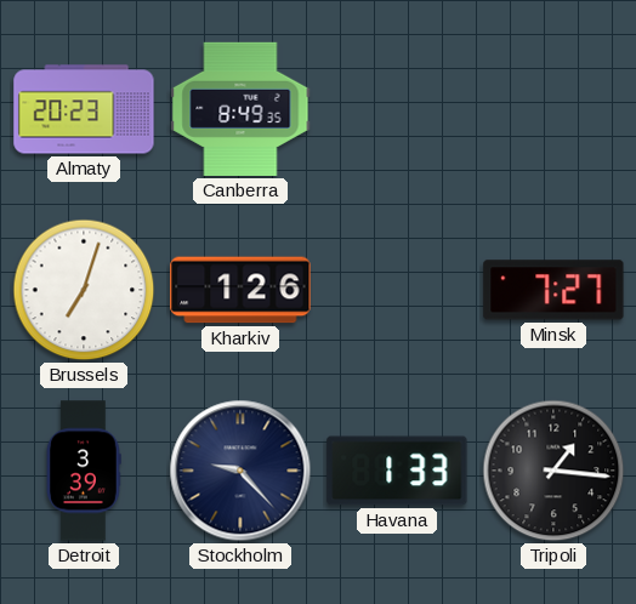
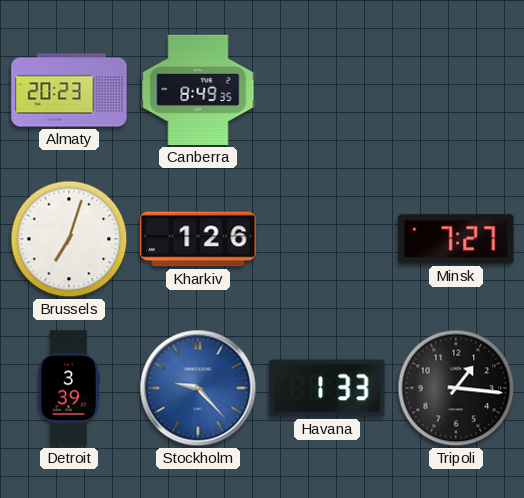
Stockholm dial: navy -> blue (198, 388)
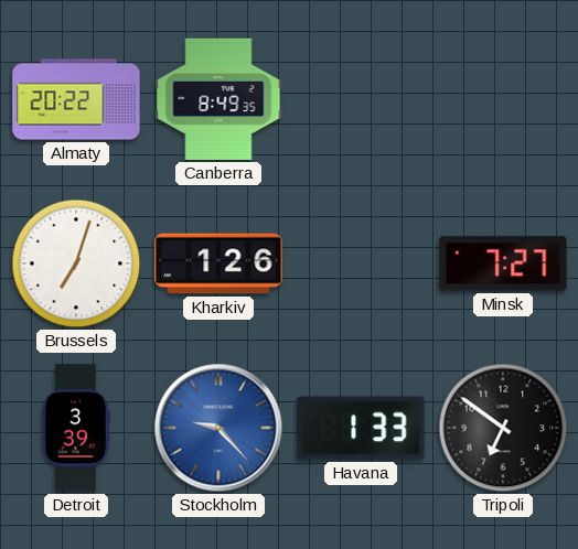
Almaty: 20:23 -> 20:22 (76, 99)
Tripoli: 1:16 -> 6:51 (503, 428)
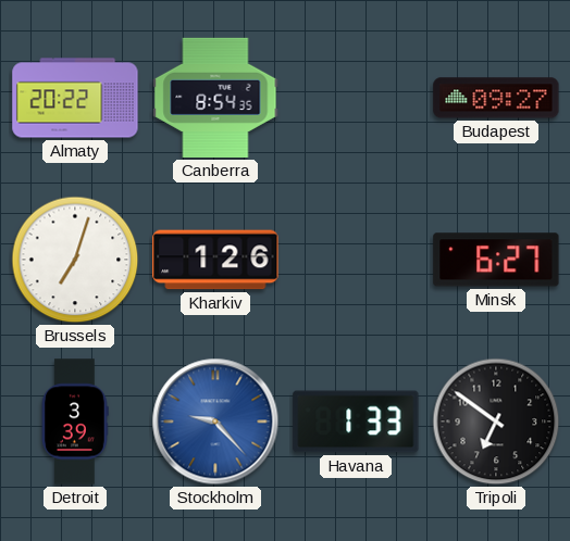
Canberra: 8:49 -> 8:54 (215, 98)
Budapest: none -> 09:27 (496, 98)
Minsk: 7:27 -> 6:27 (496, 260)
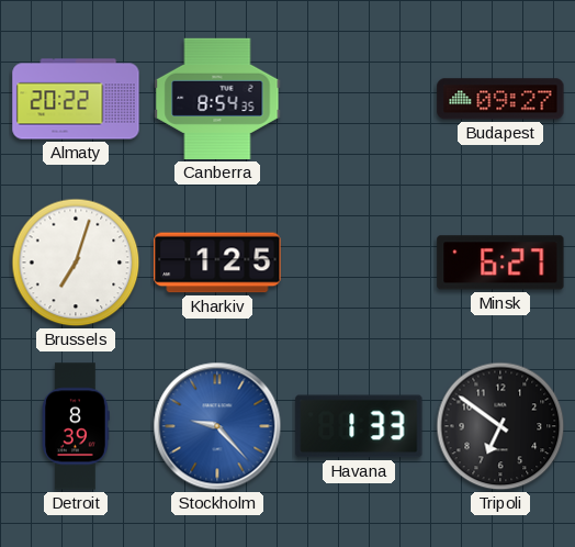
Kharkiv: 1:26 -> 1:25 (217, 263)
Detroit: 3:39 -> 8:39 (76, 426)
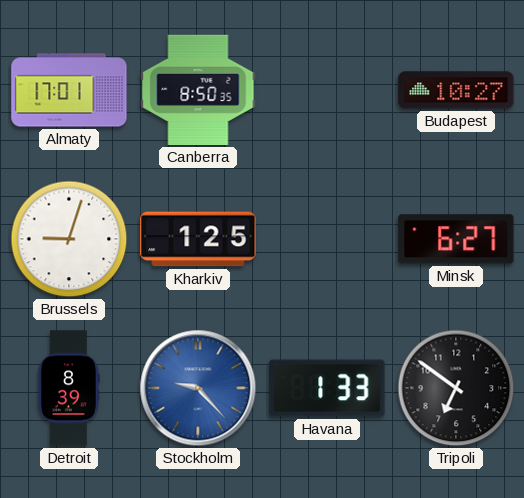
Almaty: 20:22 -> 17:01 (69, 90)
Canberra: 8:54 -> 8:50 (198, 90)
Budapest: 09:27 -> 10:27 (456, 90)
Brussels: 7:03 -> 9:03 (69, 239)
